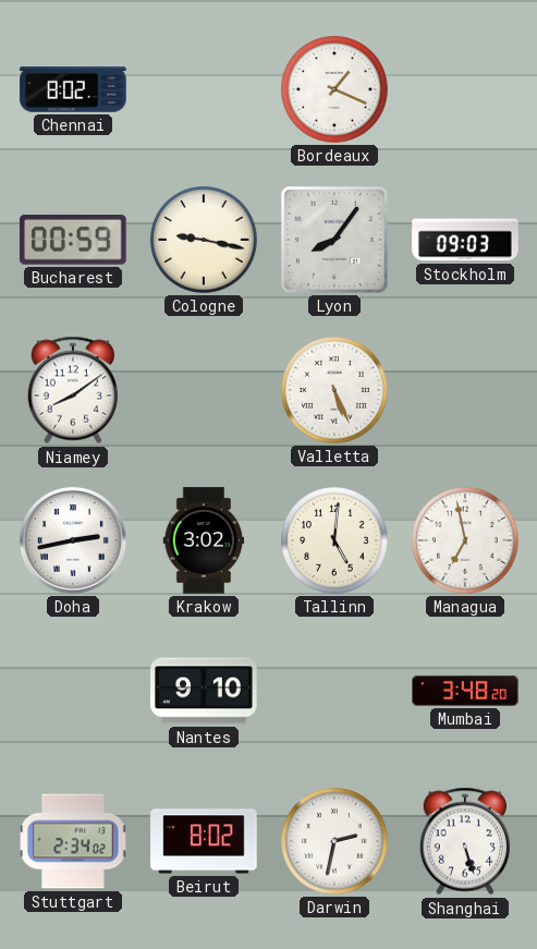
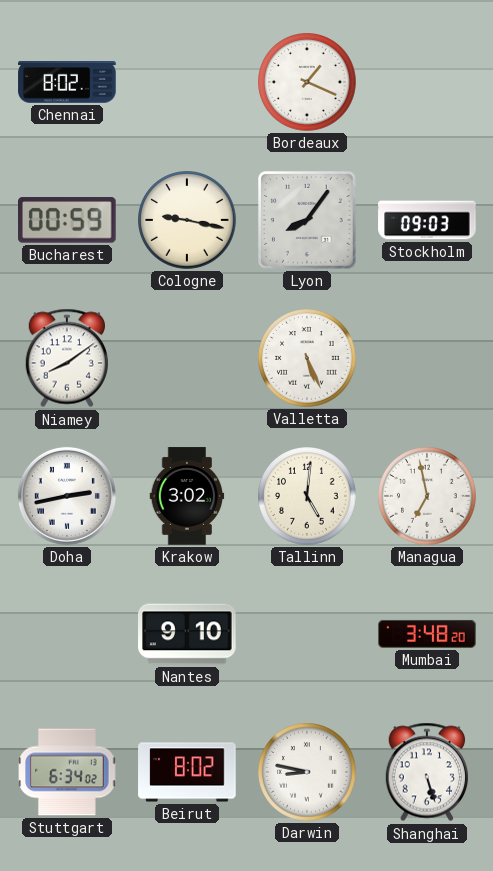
Stuttgart: 2:34 -> 6:34 (67, 772)
Darwin: 2:32 -> 8:47 (308, 773)
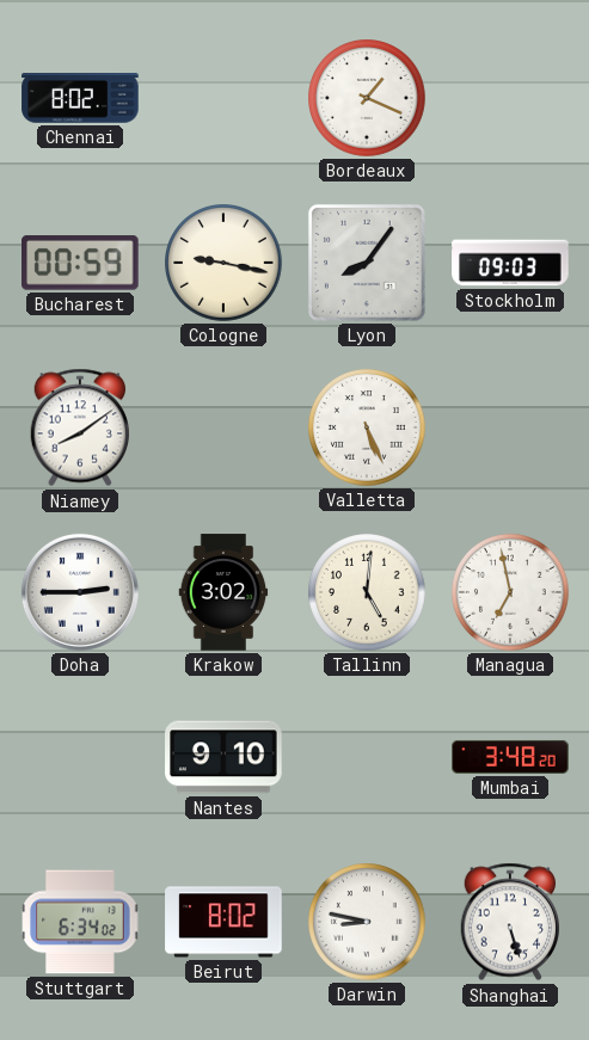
Doha: 2:43 -> 2:45 (80, 592)
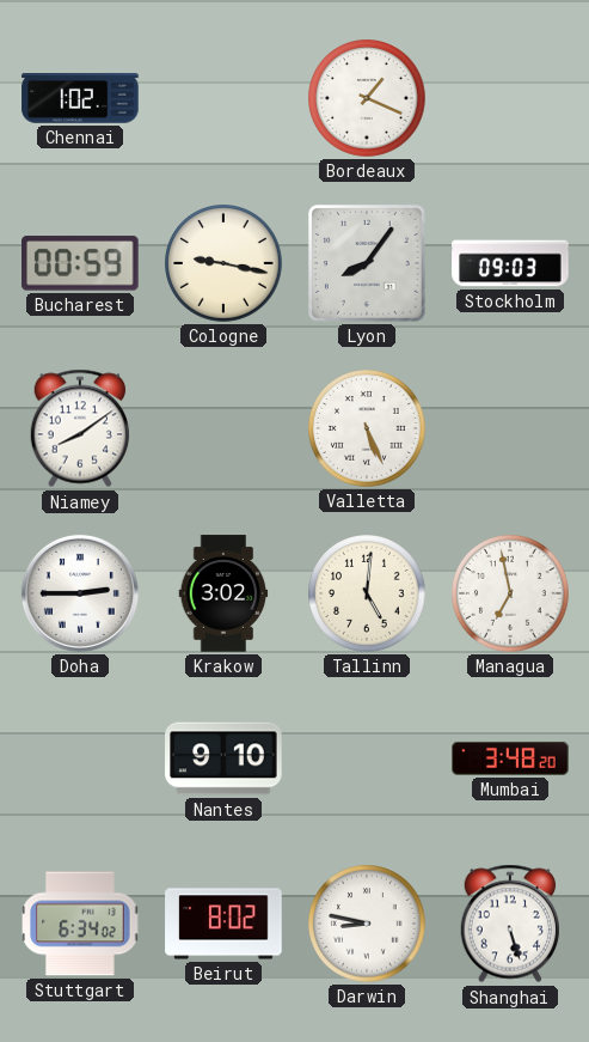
Chennai: 8:02 -> 1:02 (80, 99)
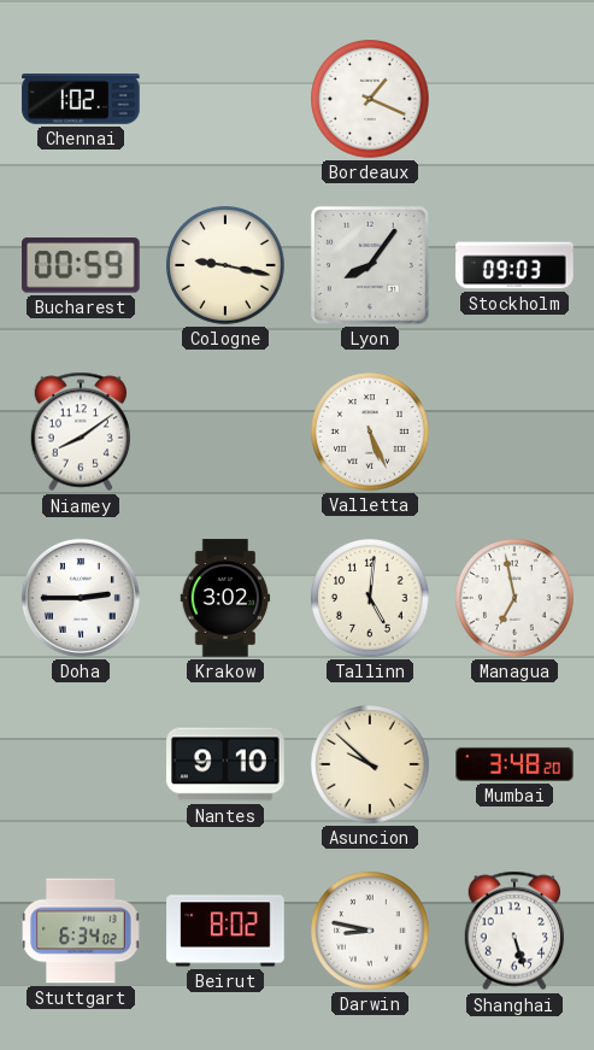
Asuncion: none -> 9:52 (371, 765)
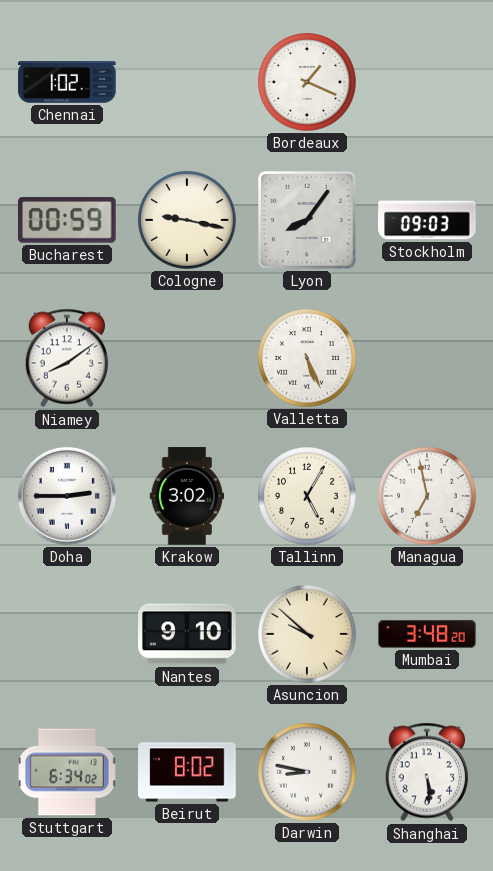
Tallinn: 5:01 -> 5:05 (308, 497)
Shanghai: 5:27 -> 5:29 (427, 772)
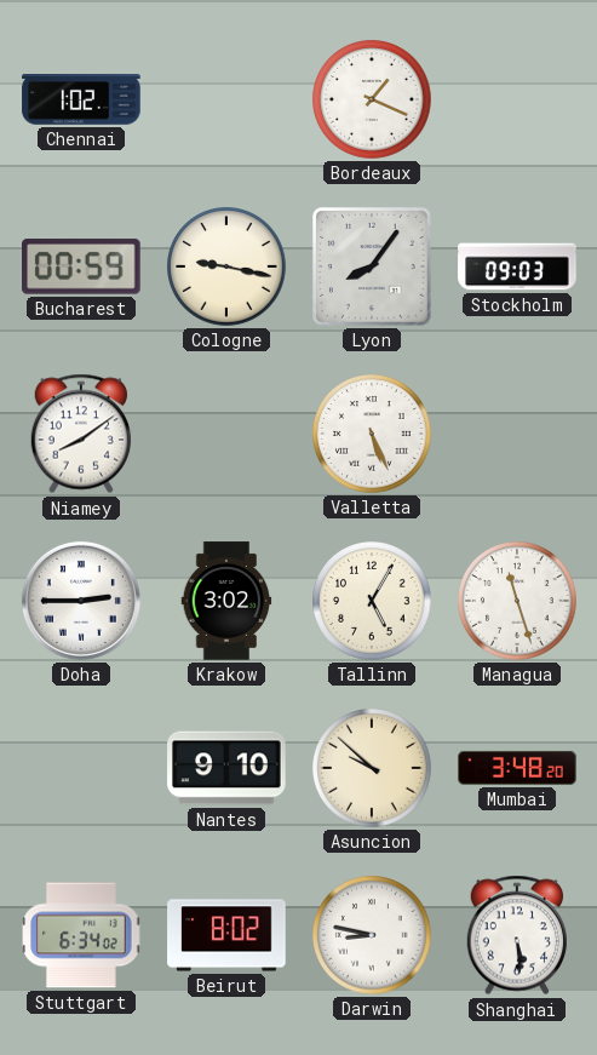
Managua: 6:58 -> 11:27 (518, 602)
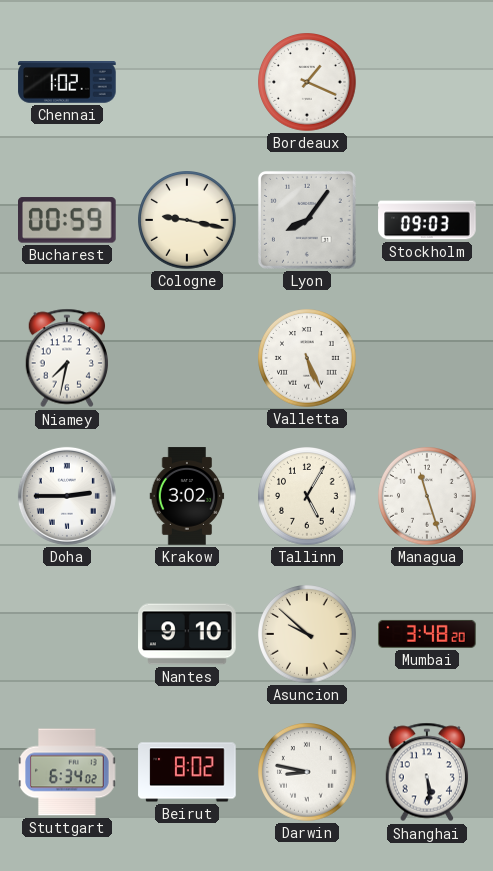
Niamey: 8:09 -> 7:32 (67, 358)
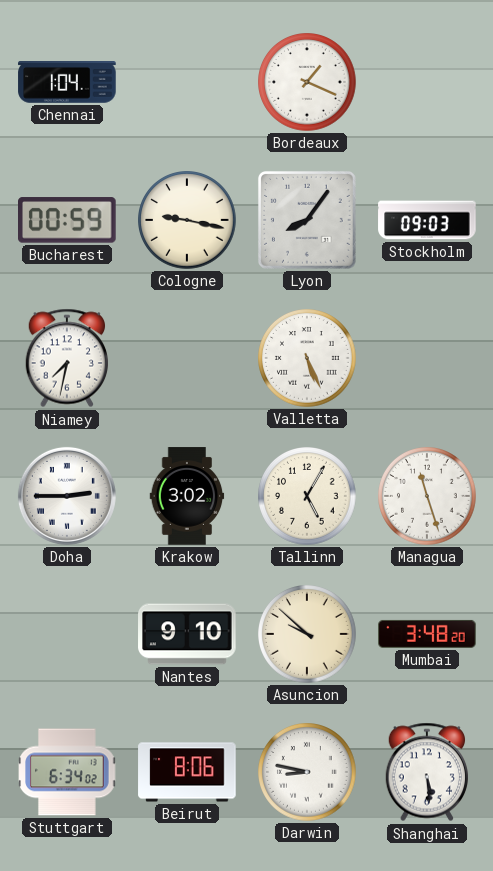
Chennai: 1:02 -> 1:04 (67, 83)
Beirut: 8:02 -> 8:06 (187, 772)
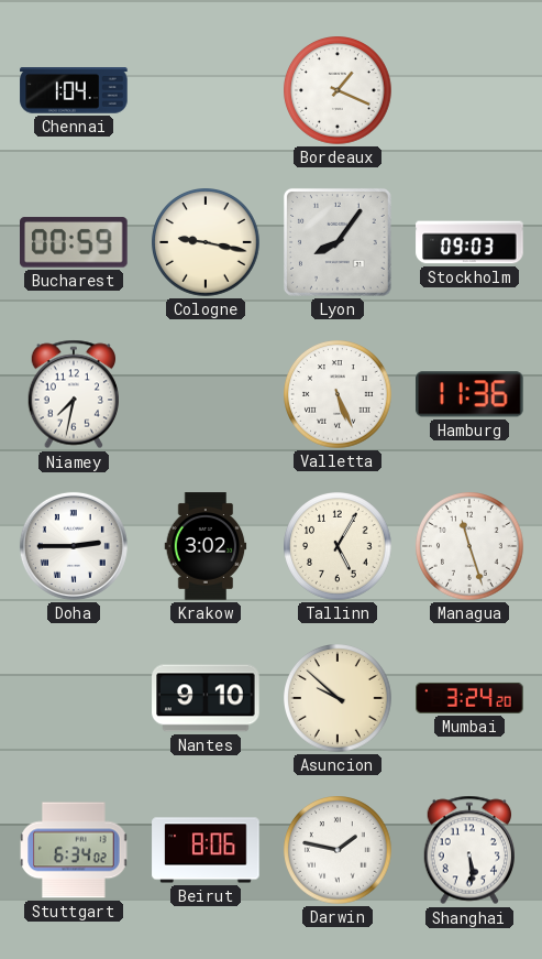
Hamburg: none -> 11:36 (471, 394)
Mumbai: 3:48 -> 3:24 (469, 698)
Darwin: 8:47 -> 1:47 (339, 851)
